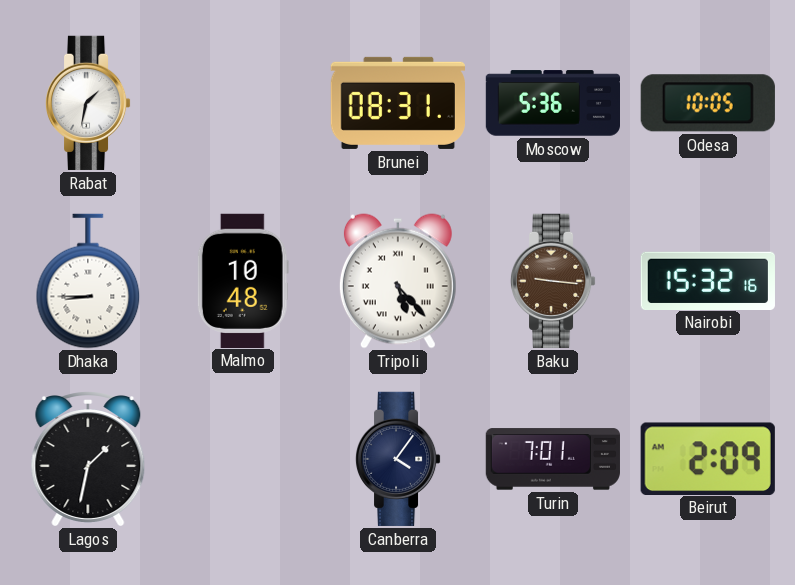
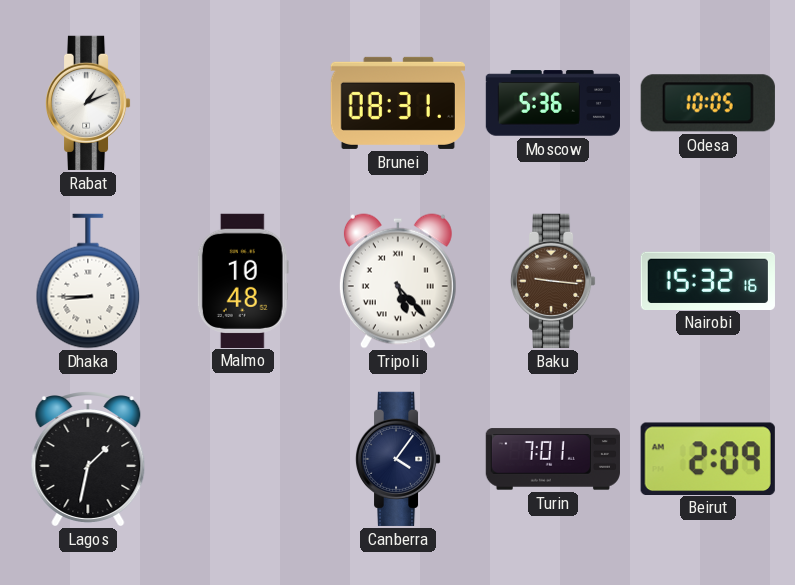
Rabat: 1:32 -> 1:11 (88, 103)
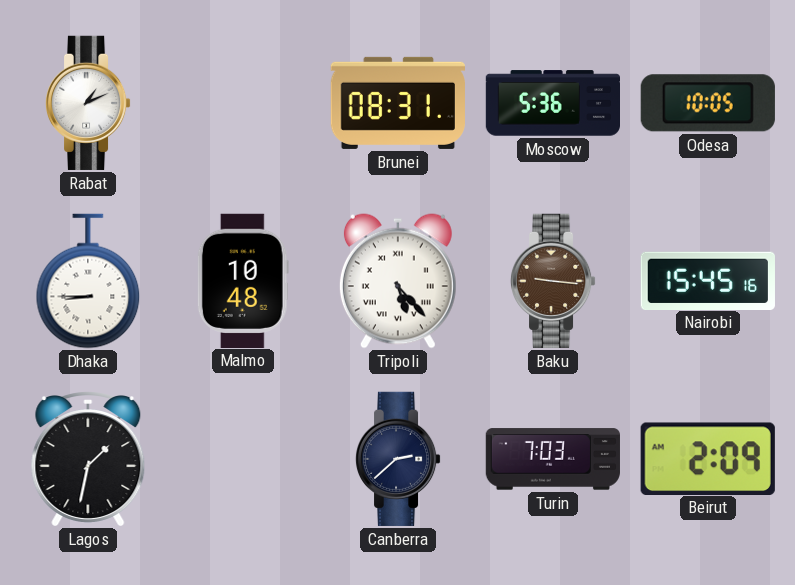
Nairobi: 15:32 -> 15:45 (708, 280)
Canberra: 4:06 -> 2:38 (398, 459)
Turin: 7:01 -> 7:03 (553, 459)
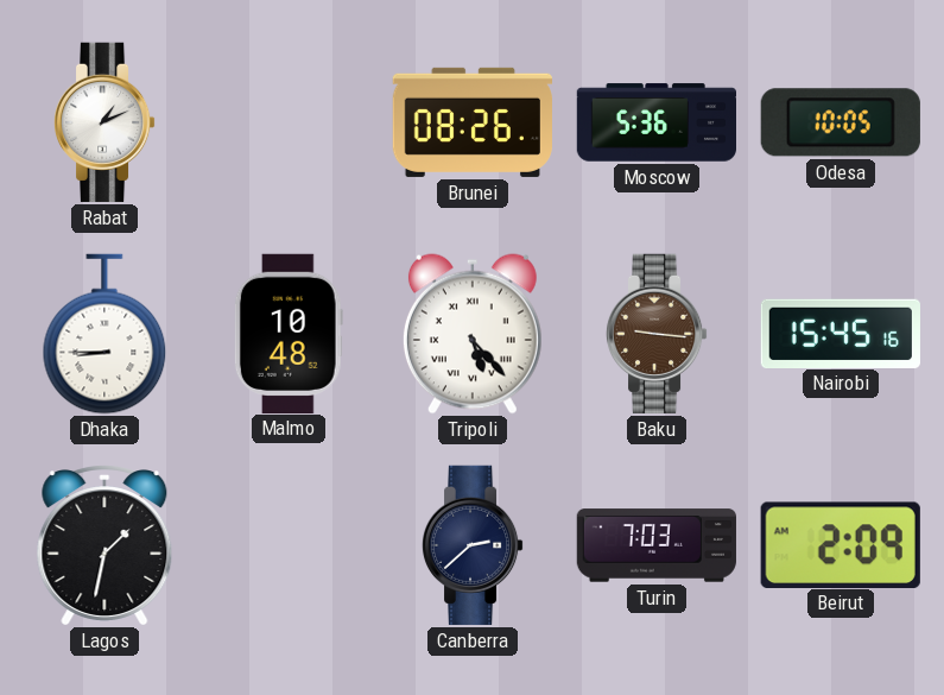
Brunei: 08:31 -> 08:26 (473, 122)
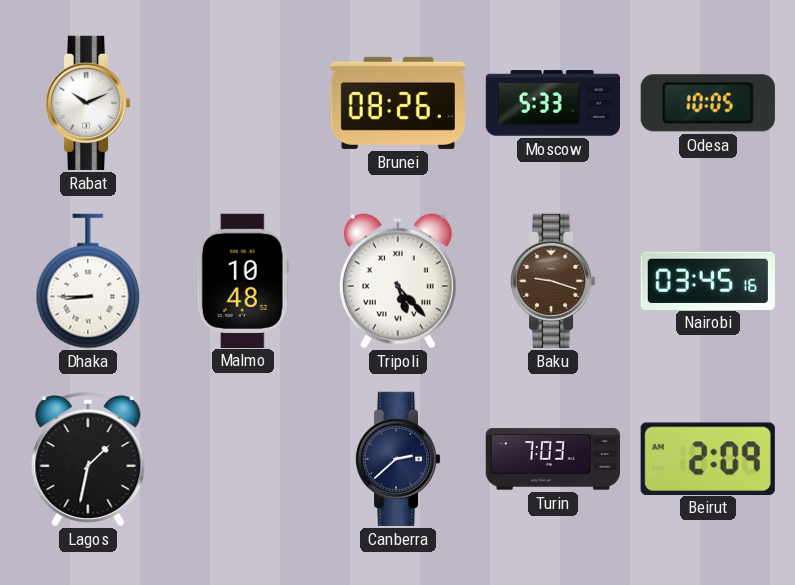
Rabat: 1:11 -> 10:11 (88, 103)
Moscow: 5:36 -> 5:33 (552, 103)
Baku: 9:16 -> 9:18 (553, 281)
Nairobi: 15:45 -> 03:45 (708, 280)
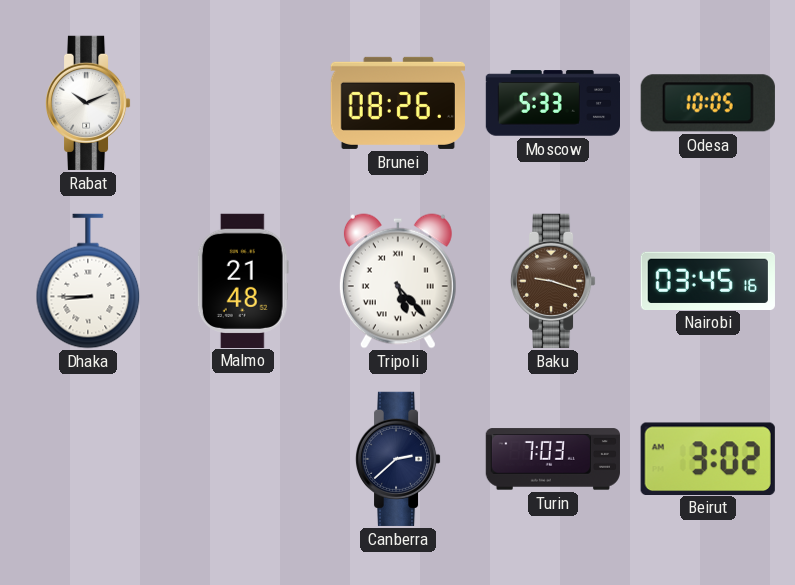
Malmo: 10:48 -> 21:48 (243, 280)
Lagos: 1:32 -> none (88, 459)
Beirut: 2:09 -> 3:02 (708, 458)
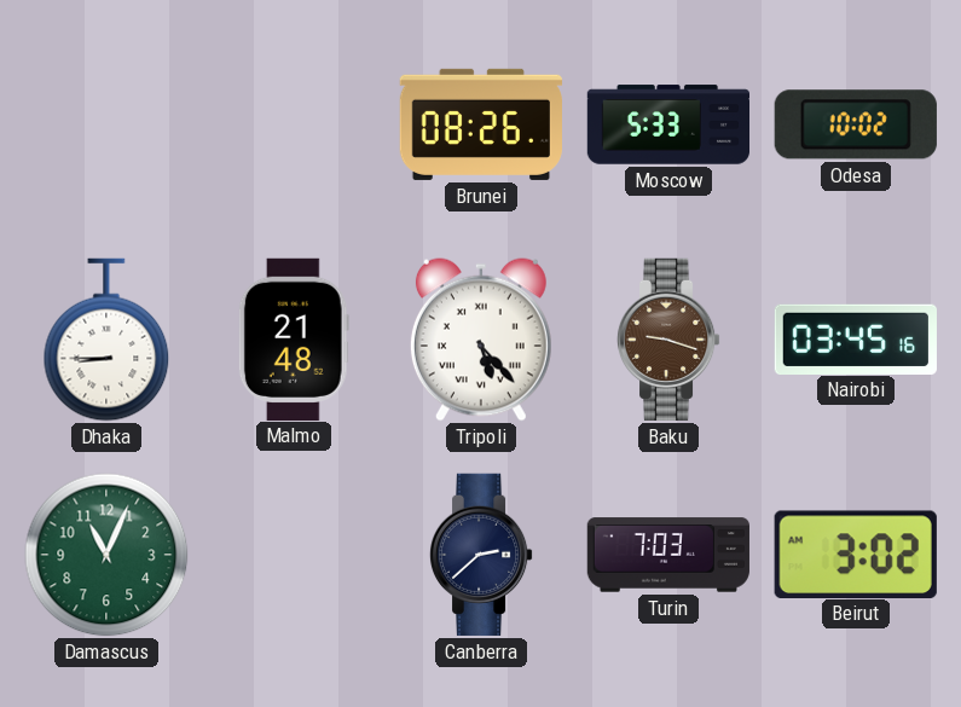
Rabat: 10:11 -> none (88, 103)
Odesa: 10:05 -> 10:02 (856, 124)
Damascus: none -> 11:04 (106, 555)
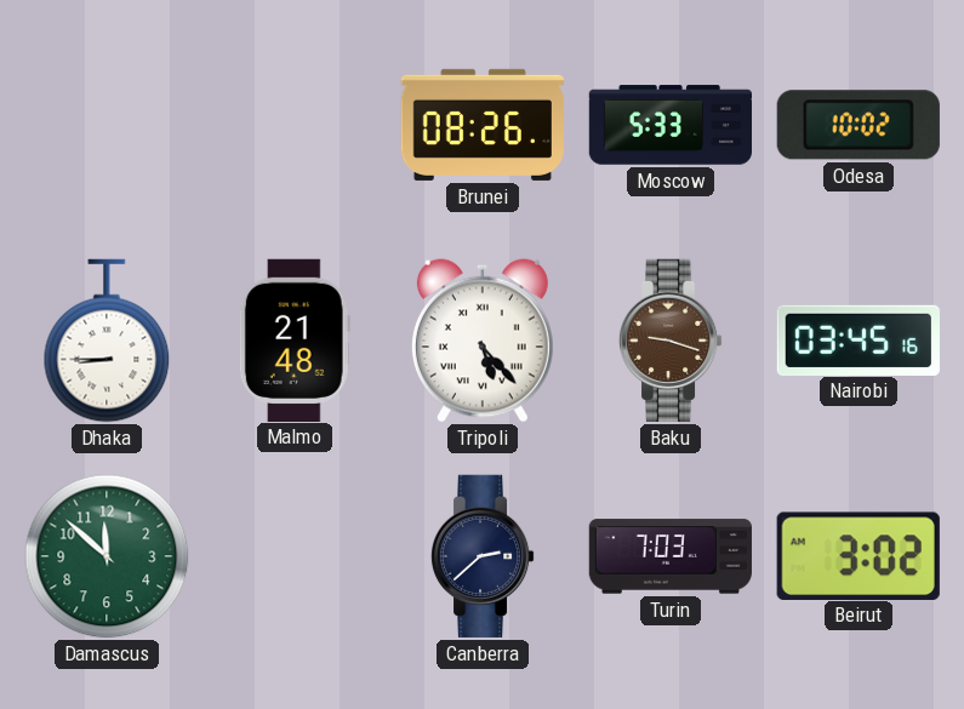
Damascus: 11:04 -> 11:52 (107, 556)
